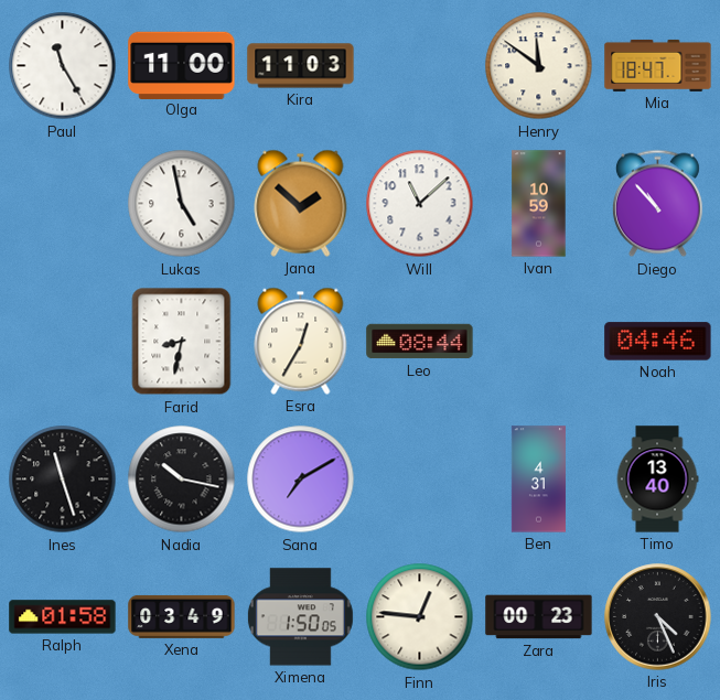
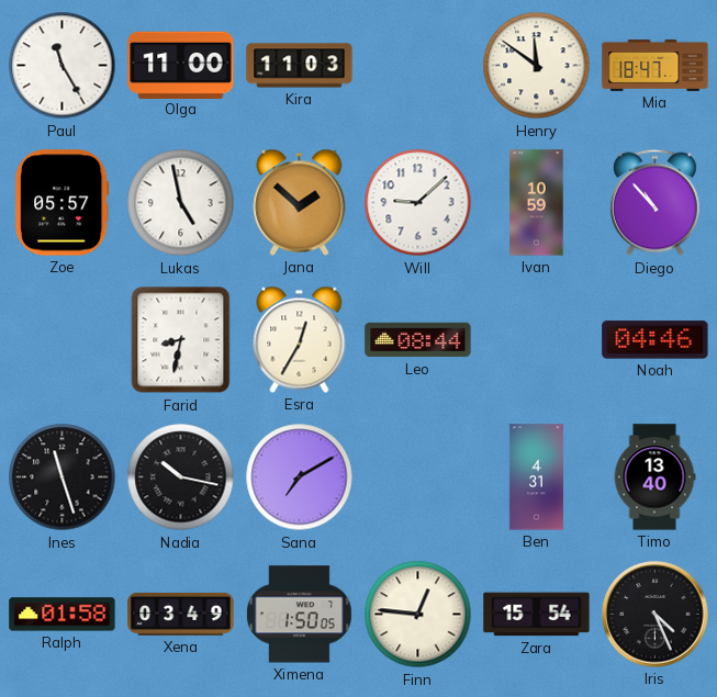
Zoe: none -> 05:57 (63, 203)
Will: 11:08 -> 9:08 (418, 203)
Zara: 00:23 -> 15:54 (537, 615)
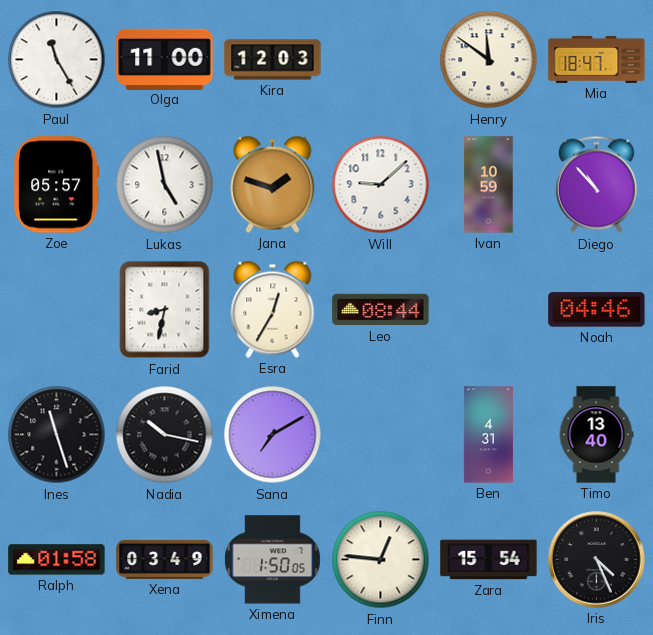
Kira: 11:03 -> 12:03 (273, 60)
Jana: 1:52 -> 1:48 (273, 184)
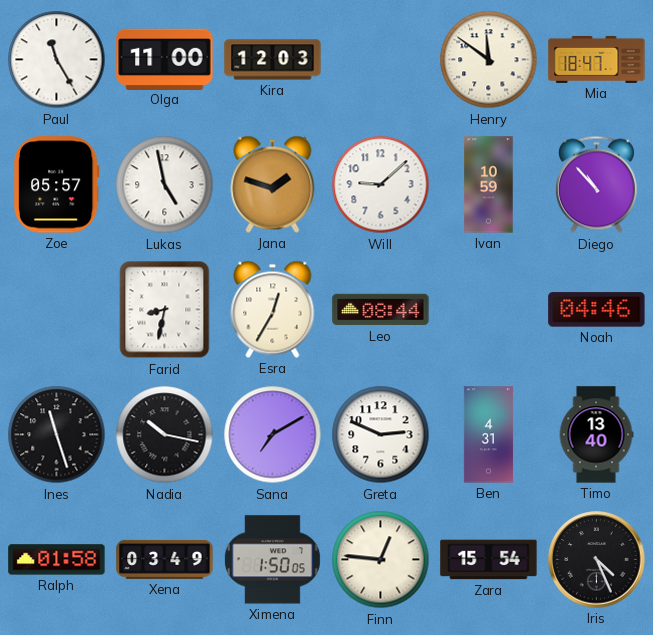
Greta: none -> 2:49 (381, 435)
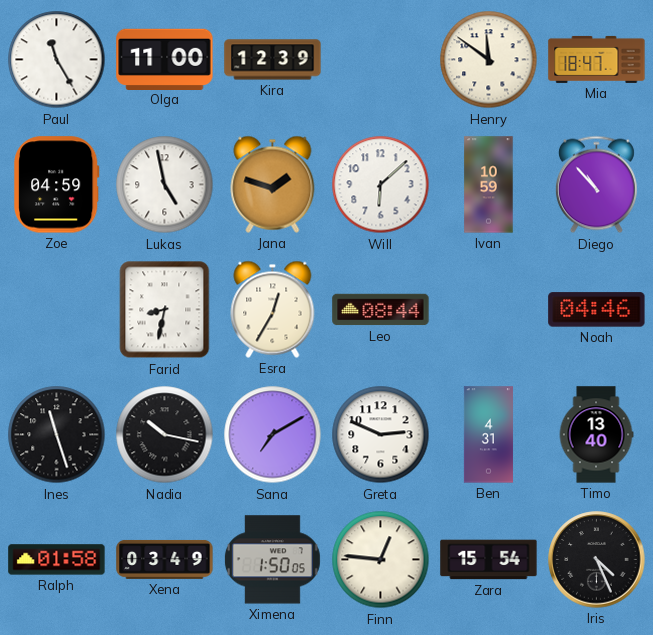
Kira: 12:03 -> 12:39 (273, 60)
Zoe: 05:57 -> 04:59 (57, 185)
Will: 9:08 -> 6:08 (381, 185)
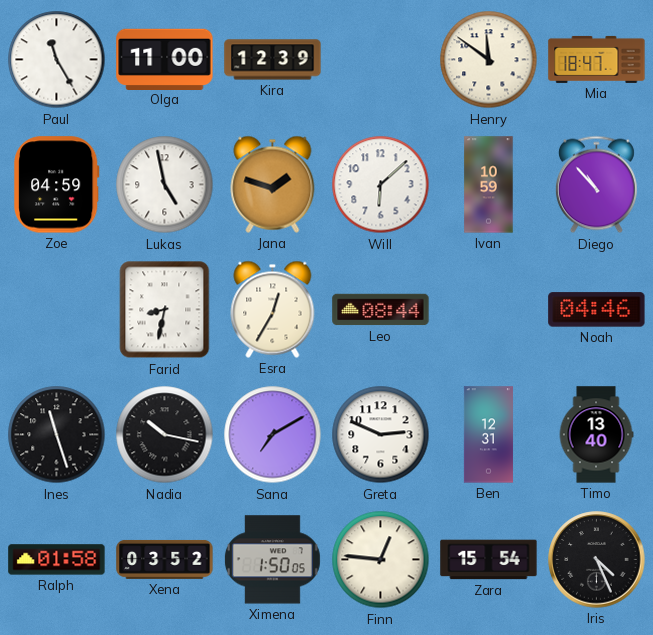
Ben: 4:31 -> 12:31 (488, 435)
Xena: 03:49 -> 03:52 (165, 559)
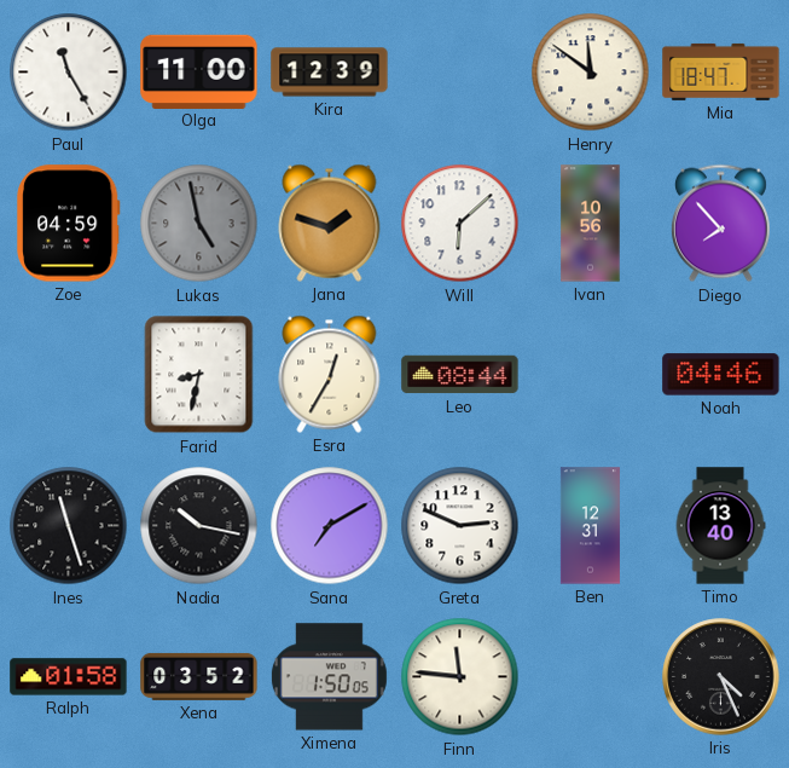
Lukas dial: white -> grey (199, 224)
Ivan: 10:59 -> 10:56 (591, 224)
Diego: 10:53 -> 7:53 (720, 224)
Finn: 12:46 -> 11:46 (460, 677)
Zara: 15:54 -> none (489, 560)
